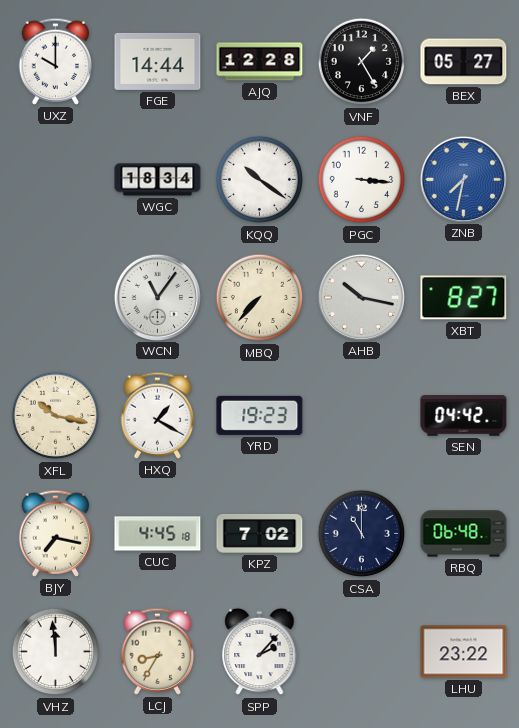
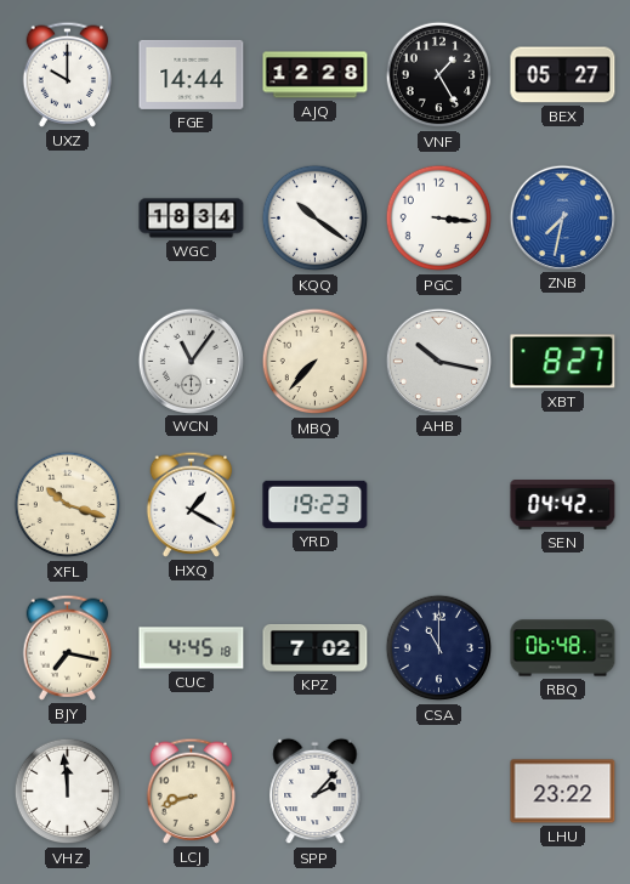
XFL: 10:17 -> 10:18 (68, 505)
LCJ: 8:35 -> 8:42 (192, 790)
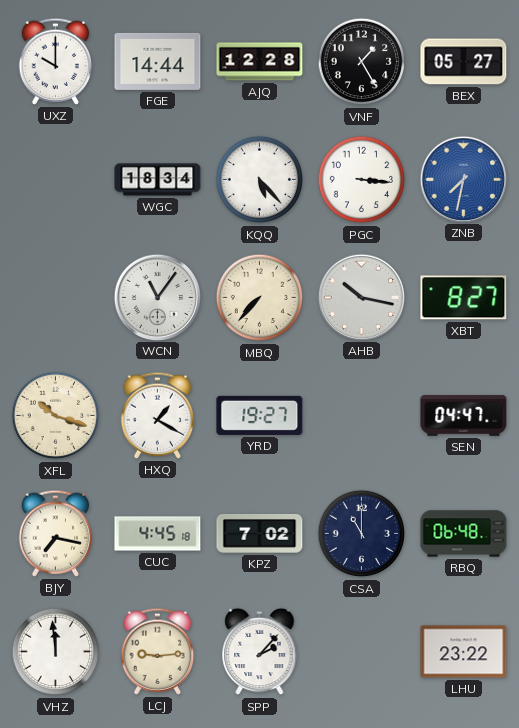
KQQ: 10:21 -> 5:23 (260, 180)
YRD: 19:23 -> 19:27 (260, 415)
SEN: 04:42 -> 04:47 (464, 416)
LCJ: 8:42 -> 9:14 (158, 651)
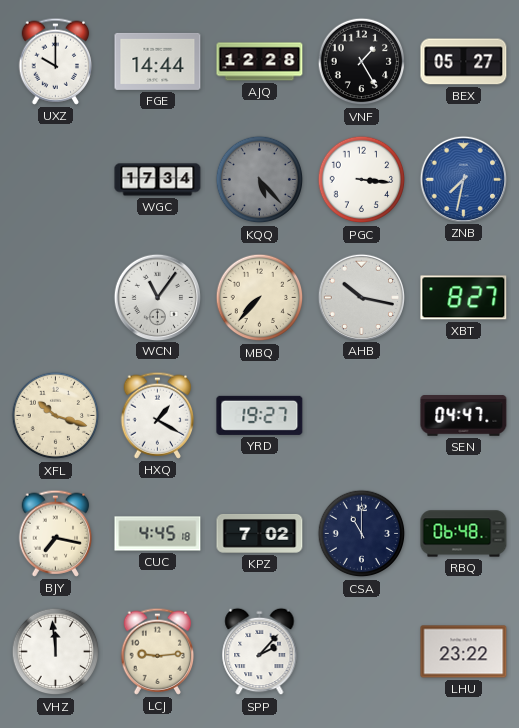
WGC: 18:34 -> 17:34 (158, 180)
KQQ dial: white -> grey (260, 180)
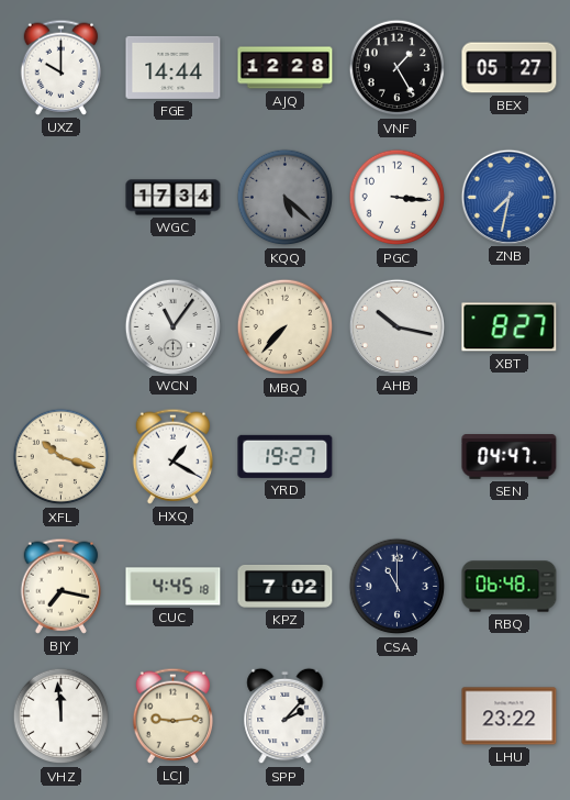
KQQ: 5:23 -> 5:22 (286, 198)
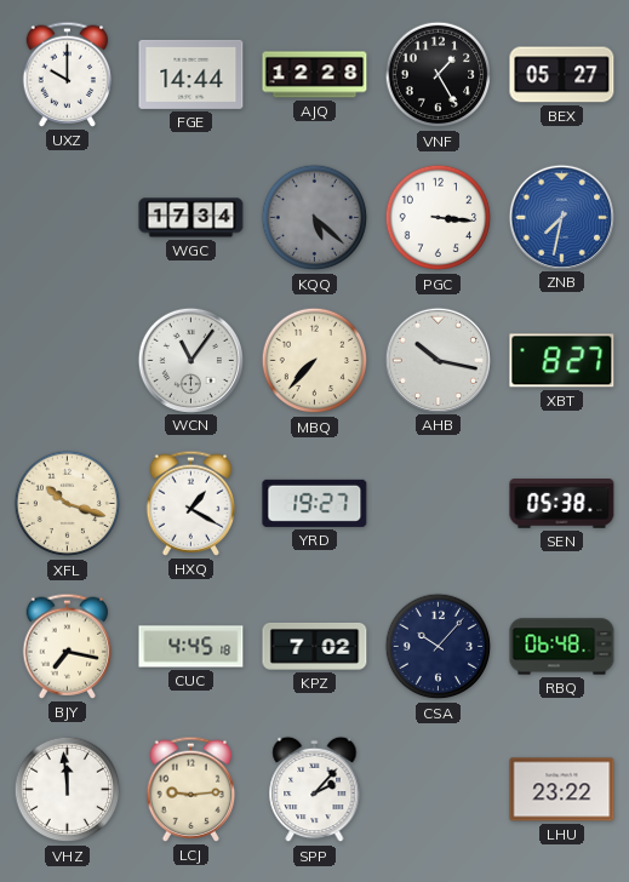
SEN: 04:47 -> 05:38 (562, 504)
CSA: 11:00 -> 10:07 (439, 647)
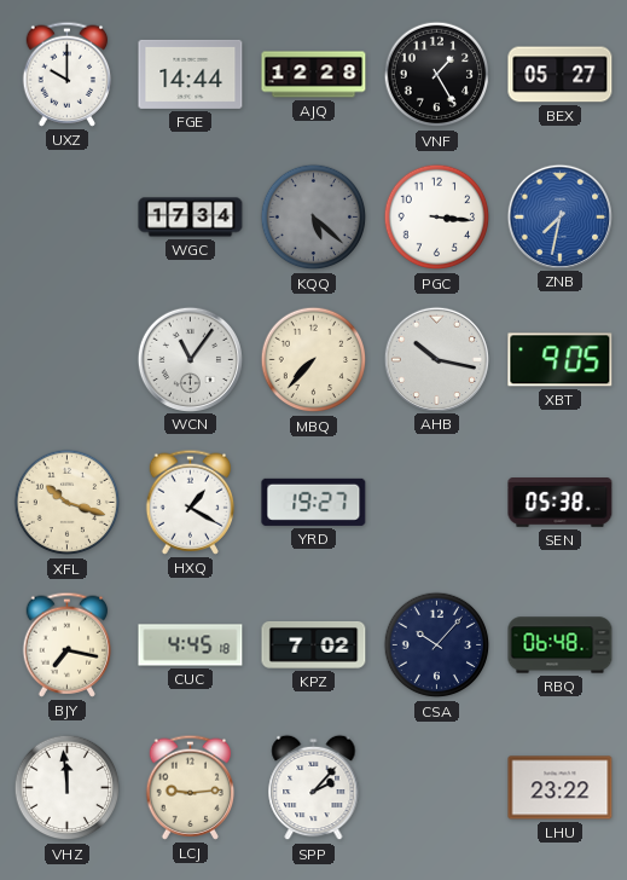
XBT: 8:27 -> 9:05 (561, 360)
